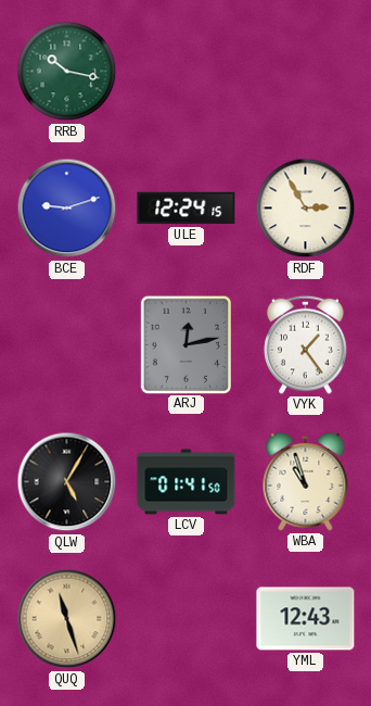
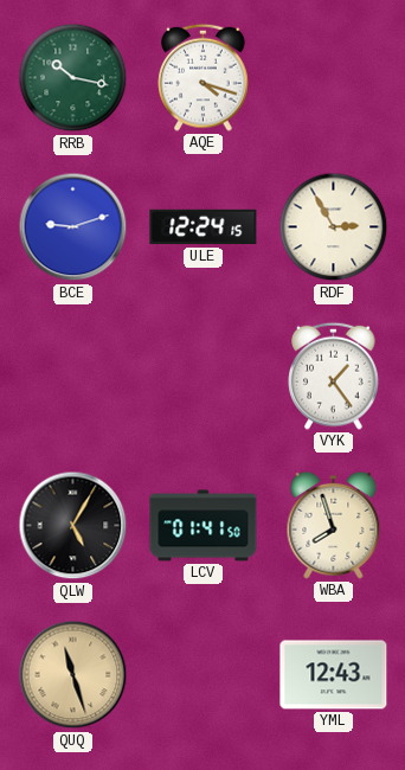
AQE: none -> 4:18 (204, 77)
ARJ: 12:13 -> none (185, 344)
WBA: 10:57 -> 7:57 (334, 525)
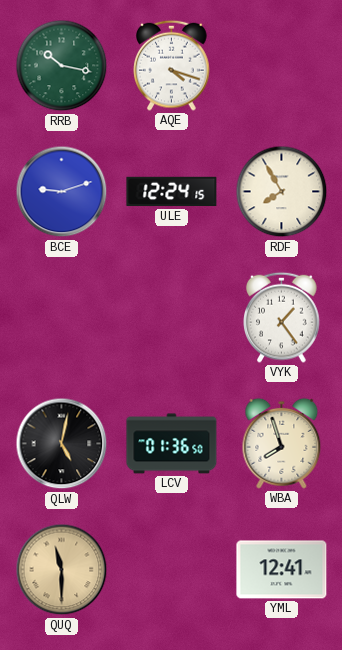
RDF: 2:55 -> 7:55 (282, 192)
QLW: 5:05 -> 5:02 (62, 444)
LCV: 01:41 -> 01:36 (172, 444)
QUQ: 11:27 -> 11:30 (62, 570)
YML: 12:43 -> 12:41 (282, 570)
